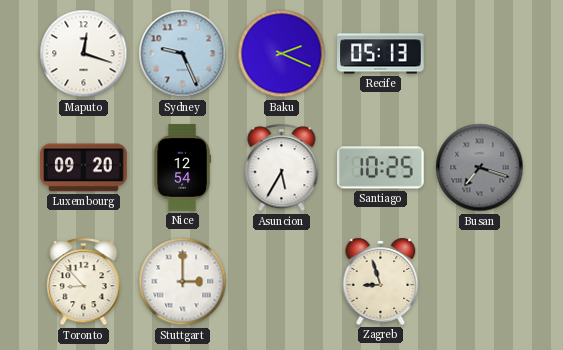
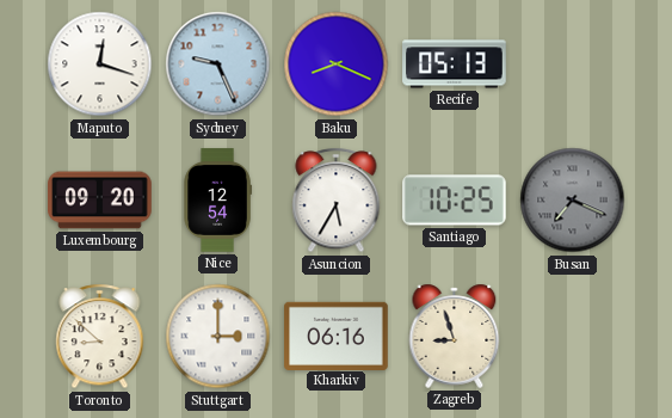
Baku: 2:19 -> 8:19 (337, 64)
Busan: 7:18 -> 7:19 (573, 201)
Toronto: 8:53 -> 8:52 (100, 337)
Kharkiv: none -> 06:16 (337, 336)
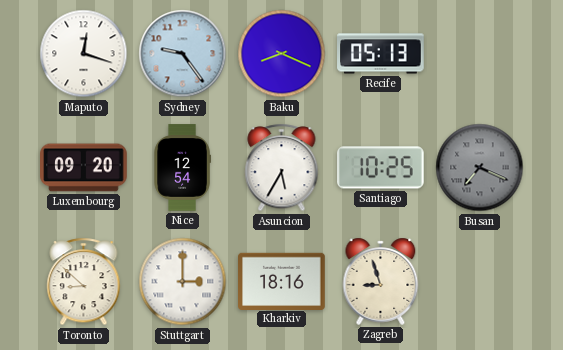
Sydney: 9:26 -> 9:24 (183, 54)
Kharkiv: 06:16 -> 18:16 (282, 281)
